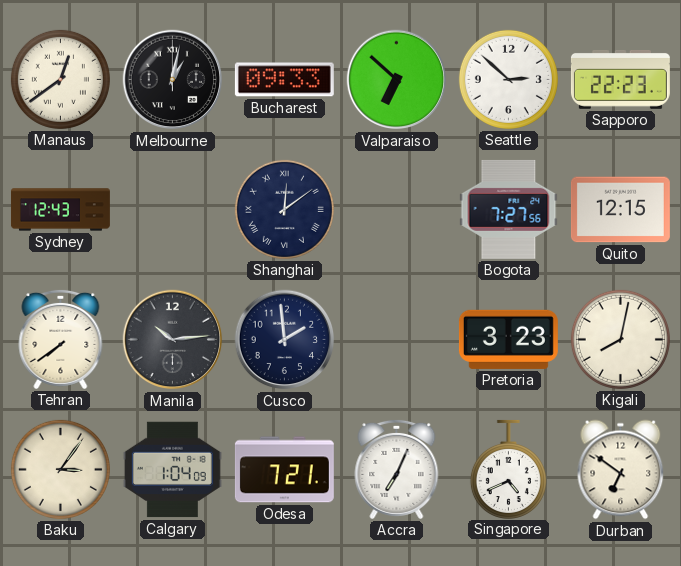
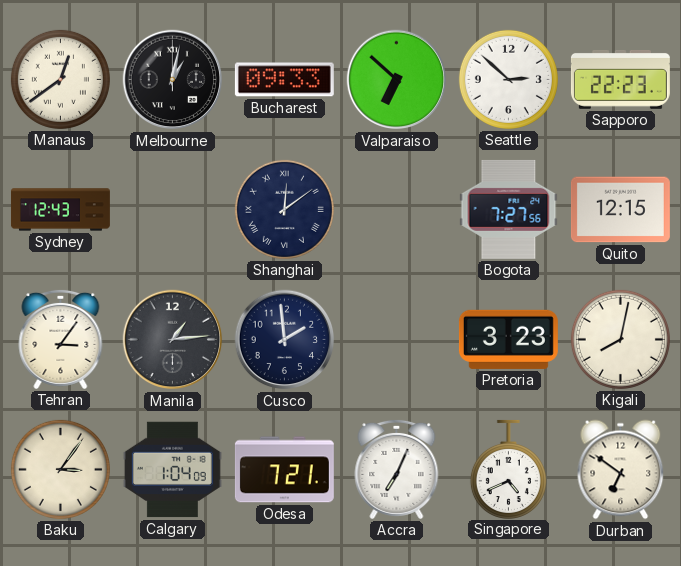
Tehran: 7:39 -> 3:06 (61, 339)
Manila: 10:14 -> 1:14 (173, 340)
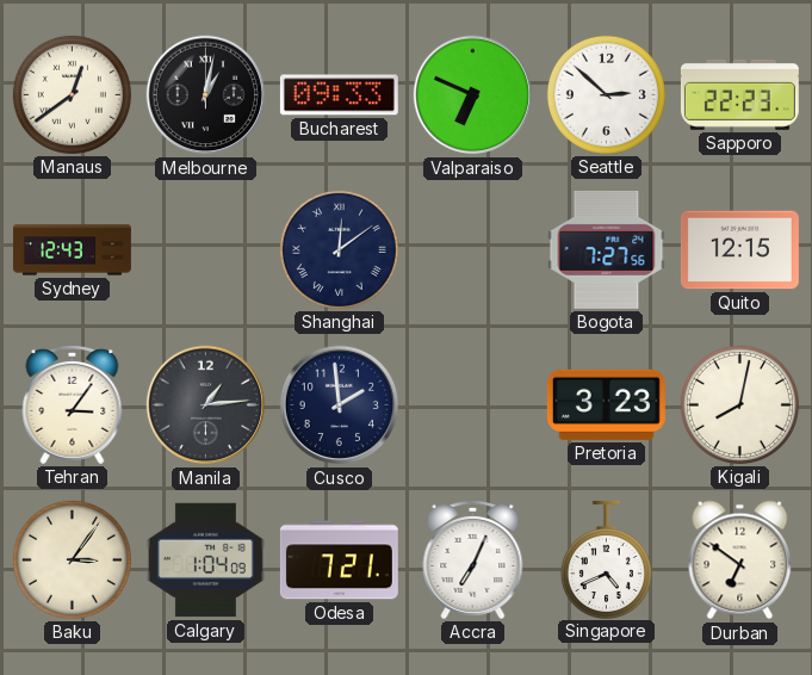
Valparaiso: 6:52 -> 6:49 (473, 95)
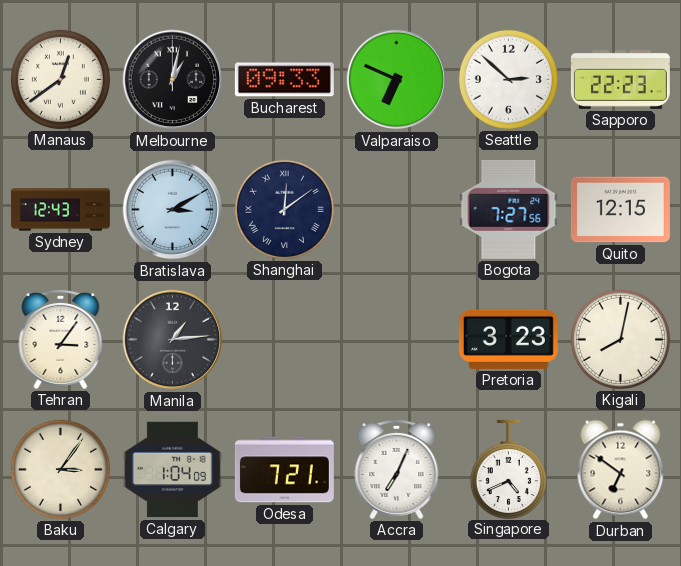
Bratislava: none -> 3:10 (173, 210)
Cusco: 1:59 -> none (340, 405)
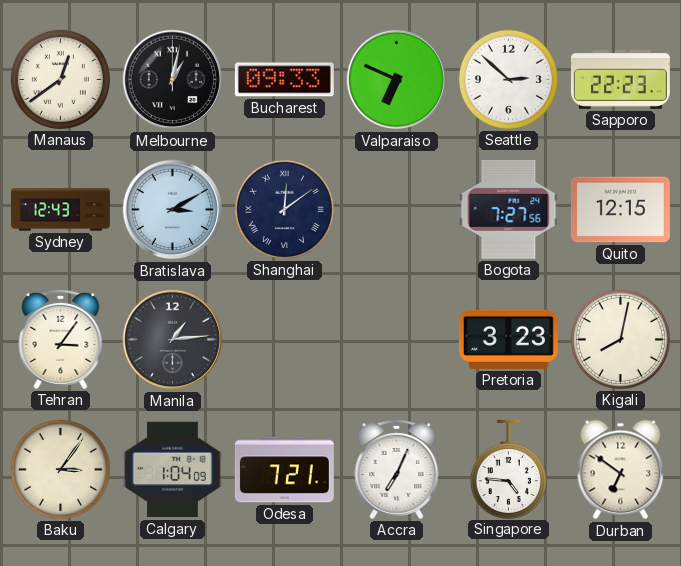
Singapore: 4:41 -> 4:46 (508, 469)
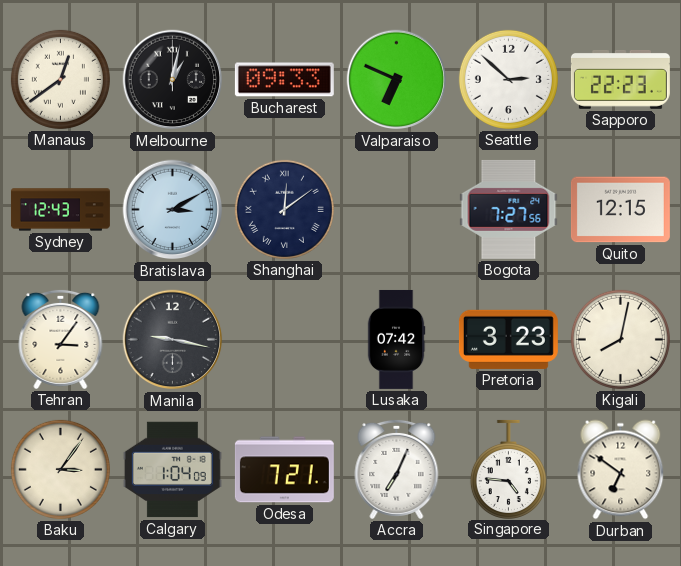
Manila: 1:14 -> 9:17 (173, 340)
Lusaka: none -> 07:42 (396, 339)
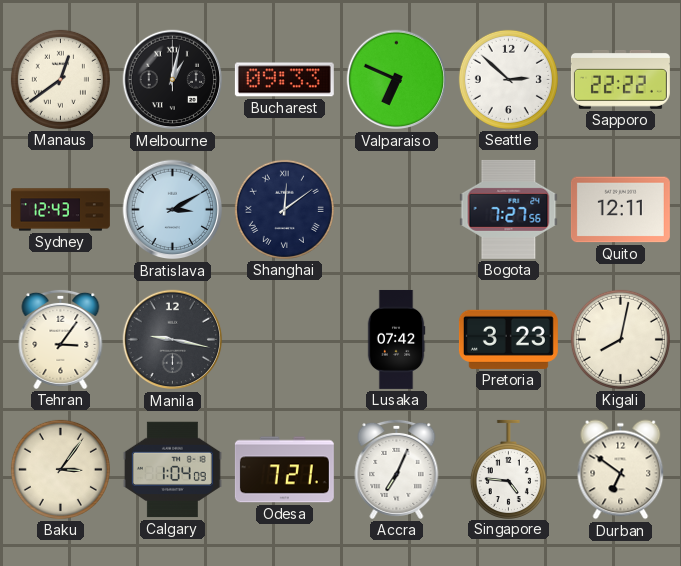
Sapporo: 22:23 -> 22:22 (620, 79)
Quito: 12:15 -> 12:11 (620, 210)
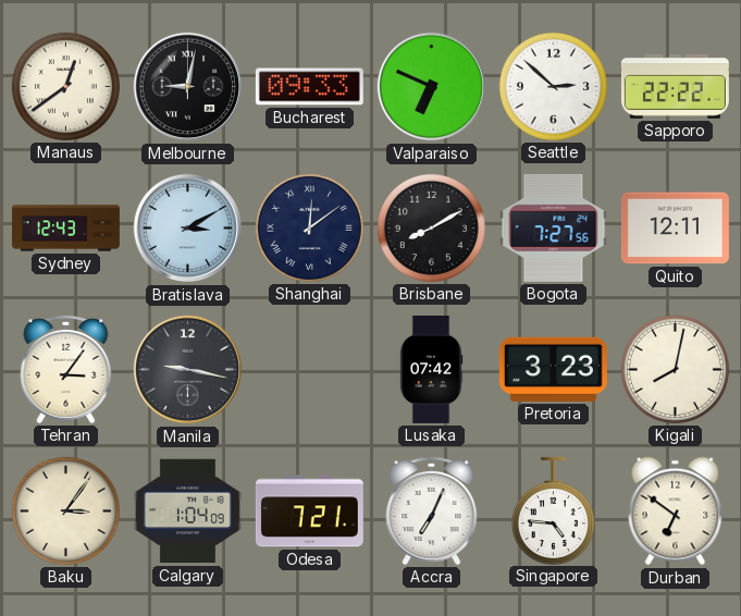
Melbourne: 1:02 -> 9:02 (188, 87)
Brisbane: none -> 8:10 (431, 227)
